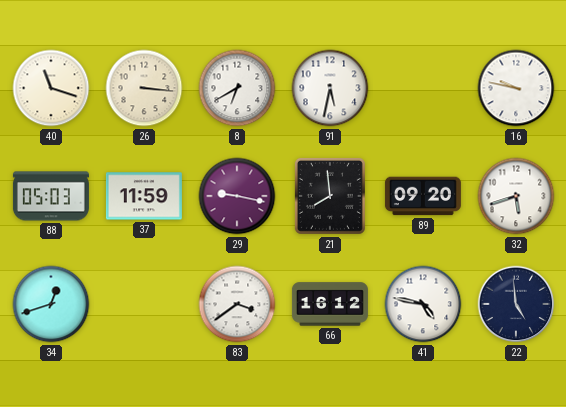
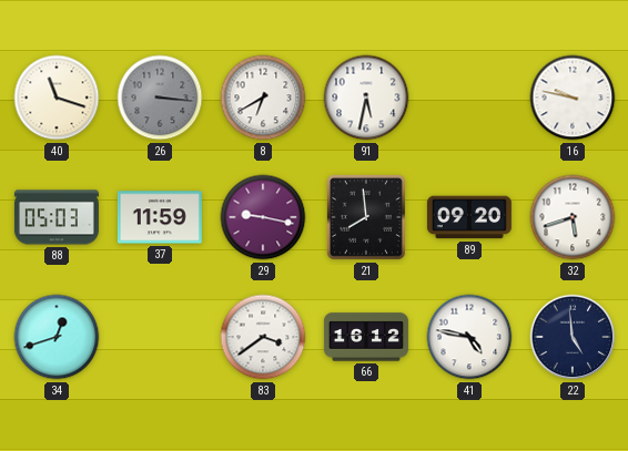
26 dial: cream -> grey (160, 98)
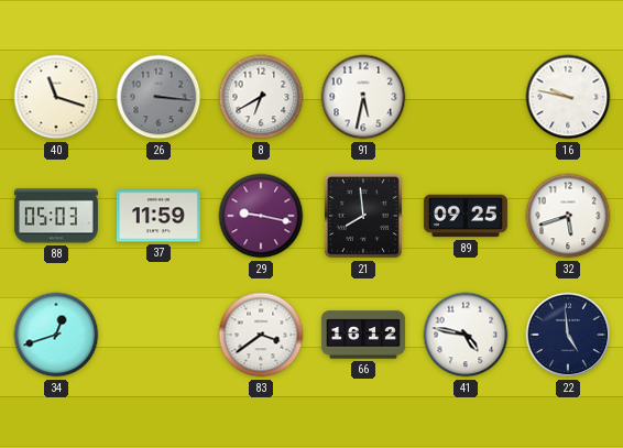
89: 09:20 -> 09:25 (466, 216)
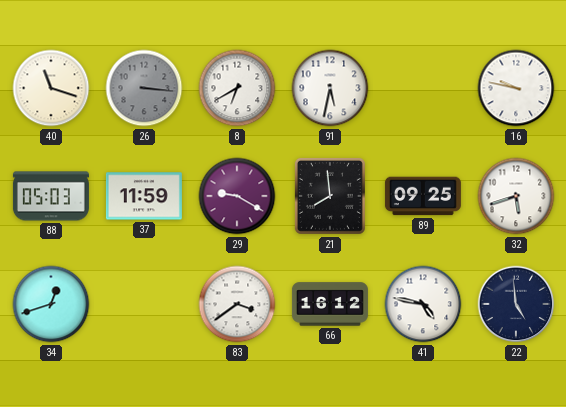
29: 9:17 -> 9:20 (237, 196)
